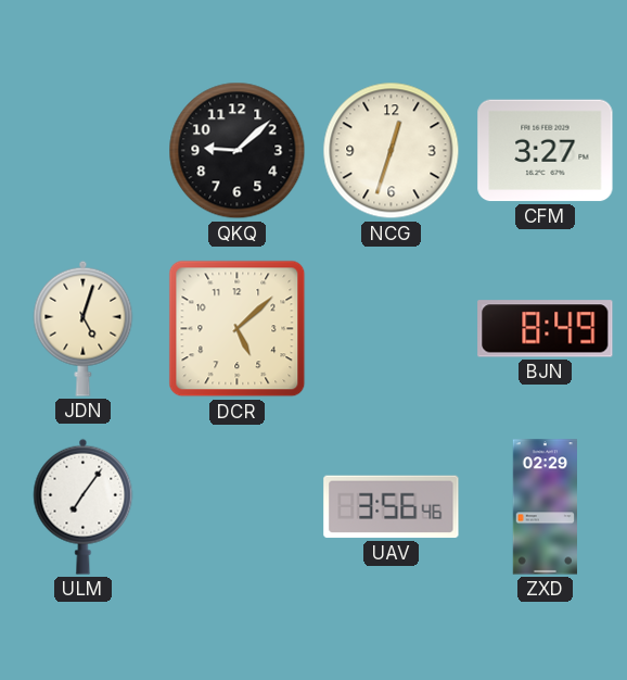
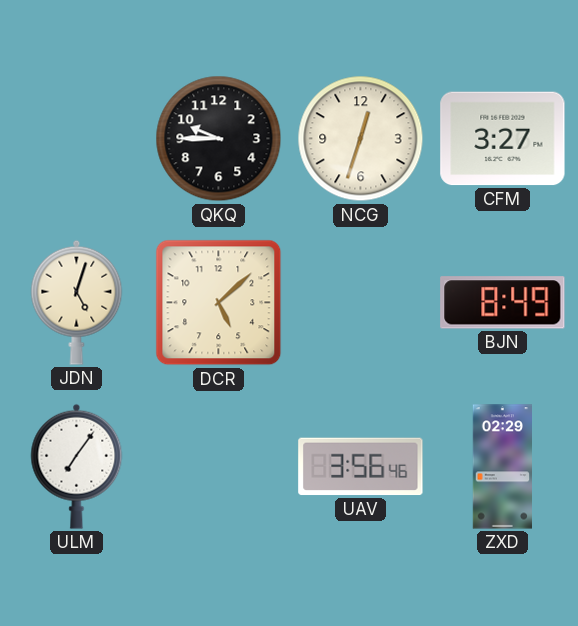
QKQ: 9:08 -> 9:45 (219, 139)
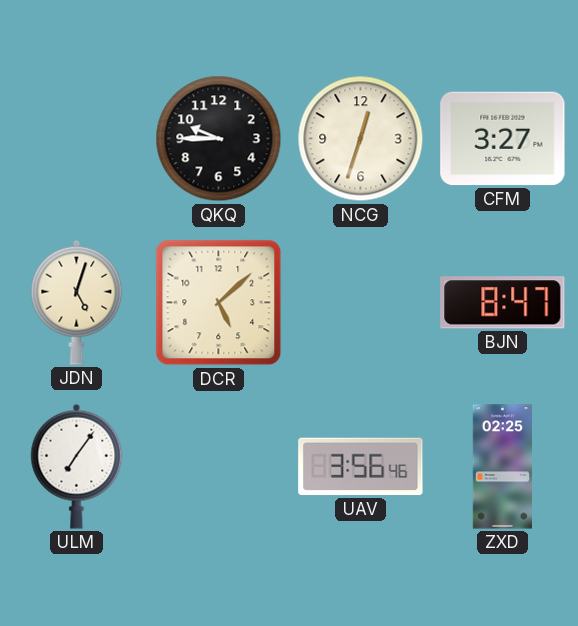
BJN: 8:49 -> 8:47 (503, 303)
ZXD: 02:29 -> 02:25 (502, 467)
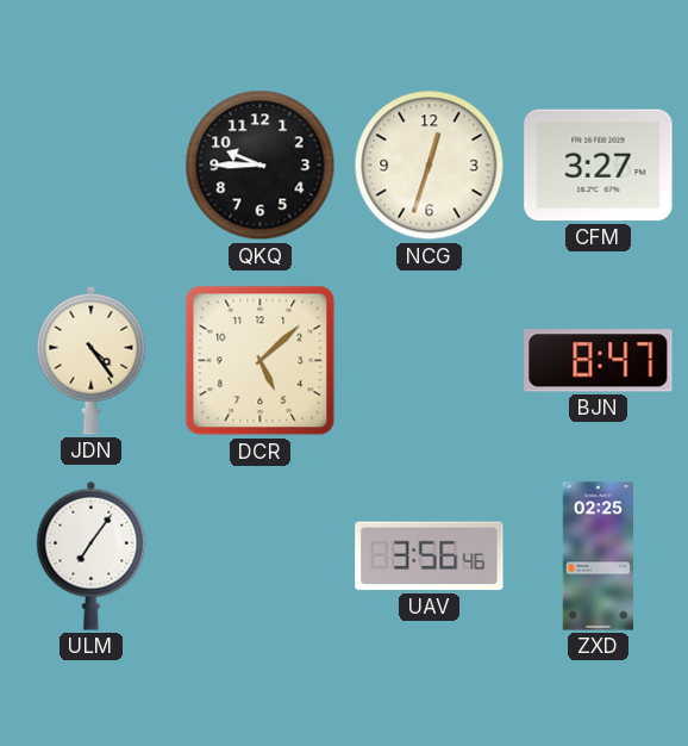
JDN: 5:03 -> 4:24 (92, 360)
